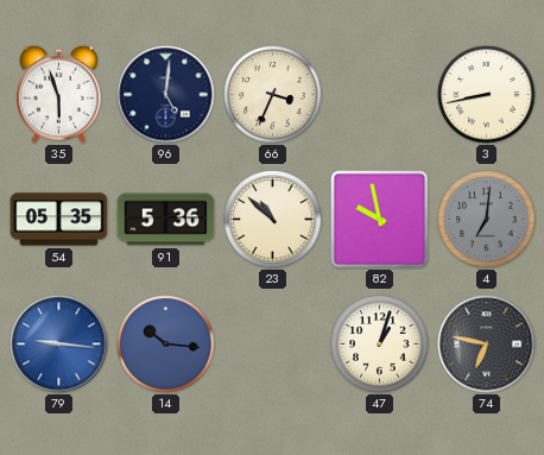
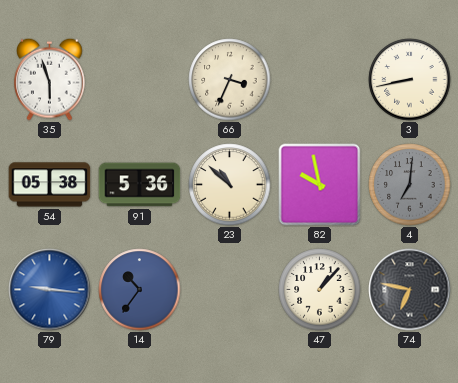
96: 5:01 -> none (166, 95)
54: 05:35 -> 05:38 (50, 185)
14: 10:16 -> 10:36 (140, 290)
47: 1:03 -> 1:07 (320, 290)
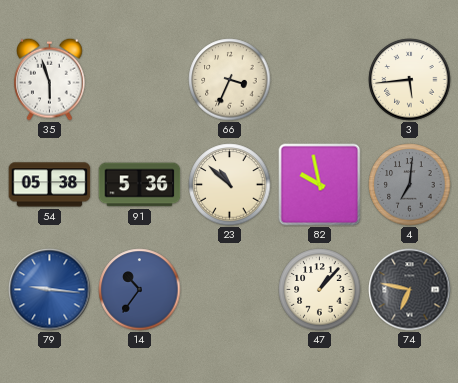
3: 8:43 -> 5:44 (410, 80)
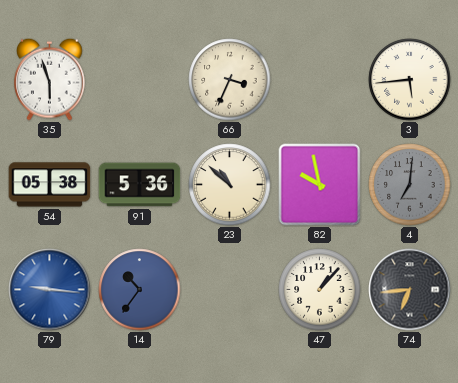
74: 6:47 -> 6:44 (410, 290)
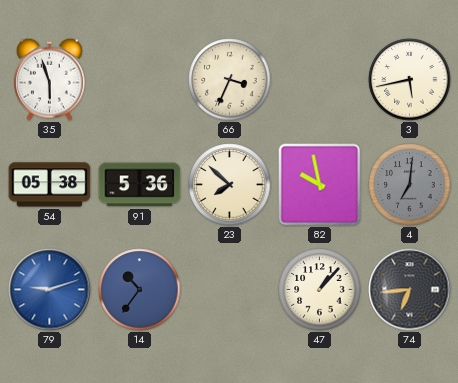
3: 5:44 -> 5:43 (410, 80)
23: 10:52 -> 7:52 (230, 185)
79: 9:16 -> 9:12 (50, 290)
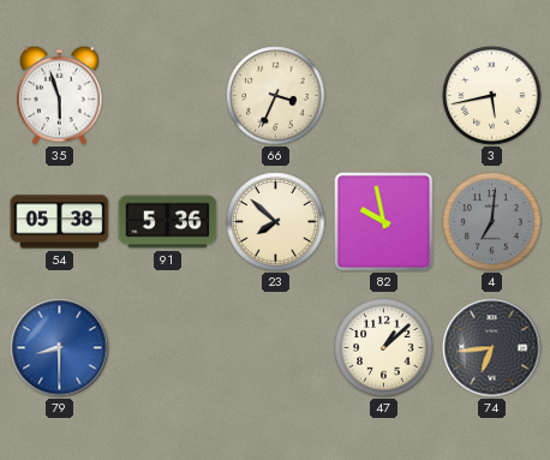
79: 9:12 -> 8:30 (60, 348)
14: 10:36 -> none (140, 290)
47: 1:07 -> 1:08 (384, 348)
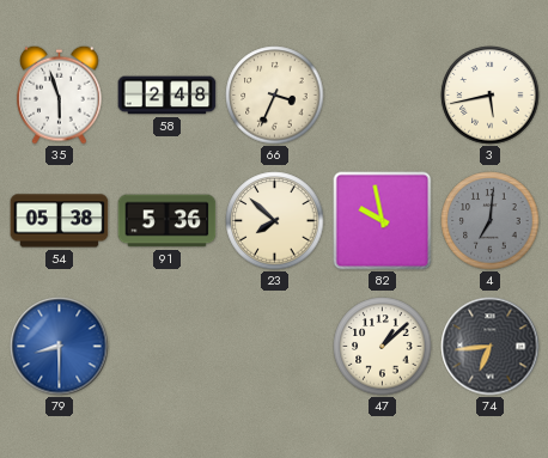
58: none -> 2:48 (168, 96)
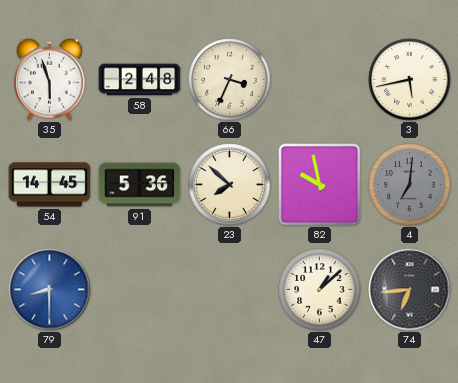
54: 05:38 -> 14:45 (50, 185)
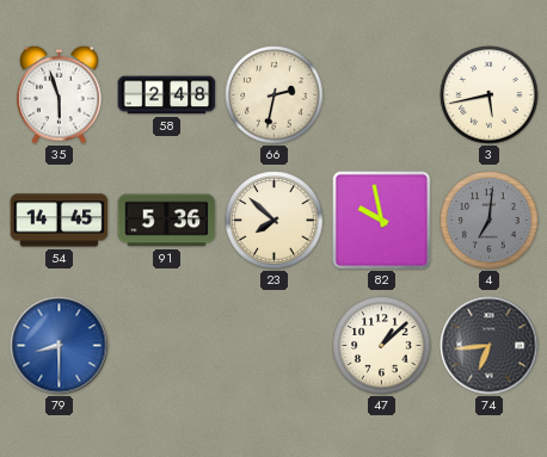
66: 3:34 -> 2:32 (275, 95)
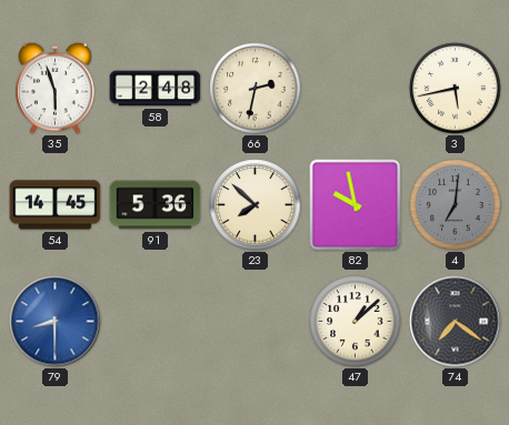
74: 6:44 -> 7:21 (456, 322)
